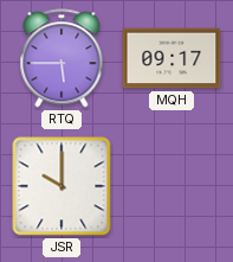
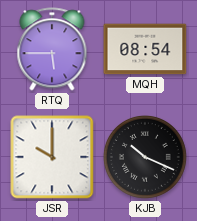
MQH: 09:17 -> 08:54 (145, 49)
KJB: none -> 10:19 (146, 158)
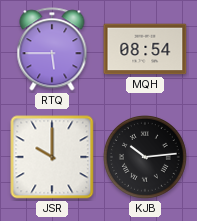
KJB: 10:19 -> 10:14 (146, 158)
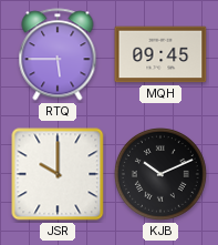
MQH: 08:54 -> 09:45 (160, 54)
KJB: 10:14 -> 10:11 (162, 175)
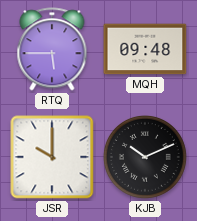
MQH: 09:45 -> 09:48 (145, 49)
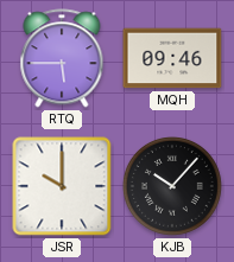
MQH: 09:48 -> 09:46 (172, 58)
KJB: 10:11 -> 10:07 (173, 187)
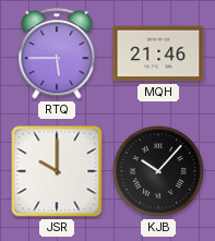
MQH: 09:46 -> 21:46 (158, 53)
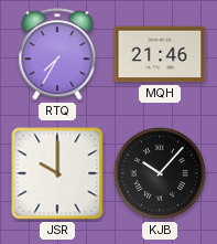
RTQ: 5:45 -> 7:35 (57, 54)
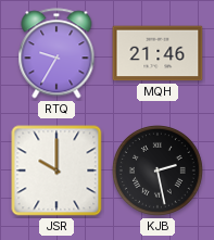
RTQ: 7:35 -> 9:35 (56, 53)
KJB: 10:07 -> 2:28 (159, 172)
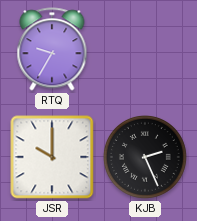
MQH: 21:46 -> none (158, 53)
KJB: 2:28 -> 2:26 (146, 158)
